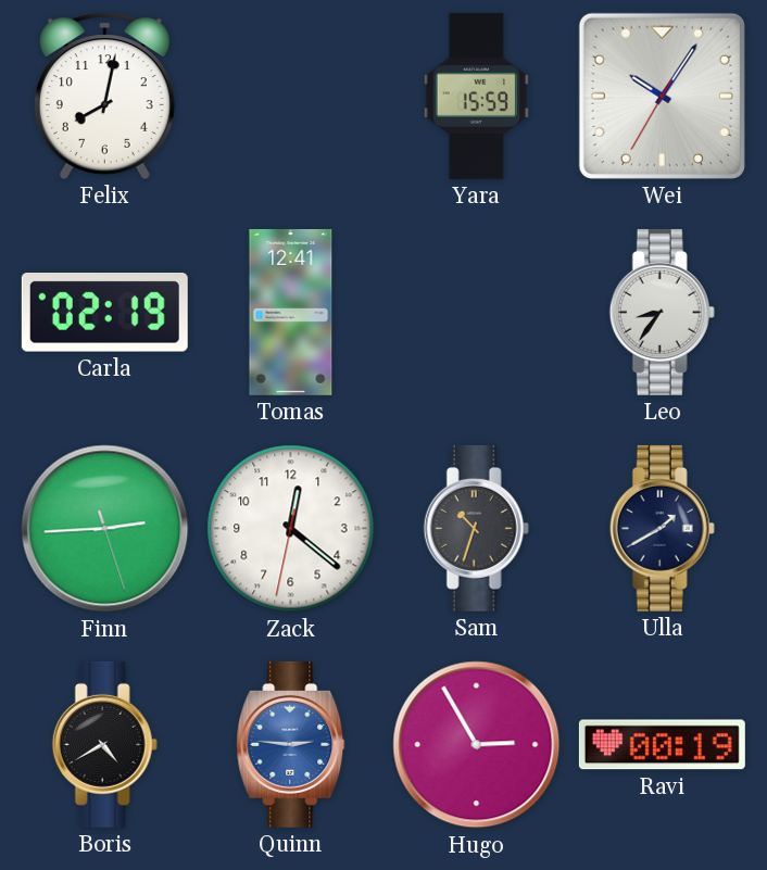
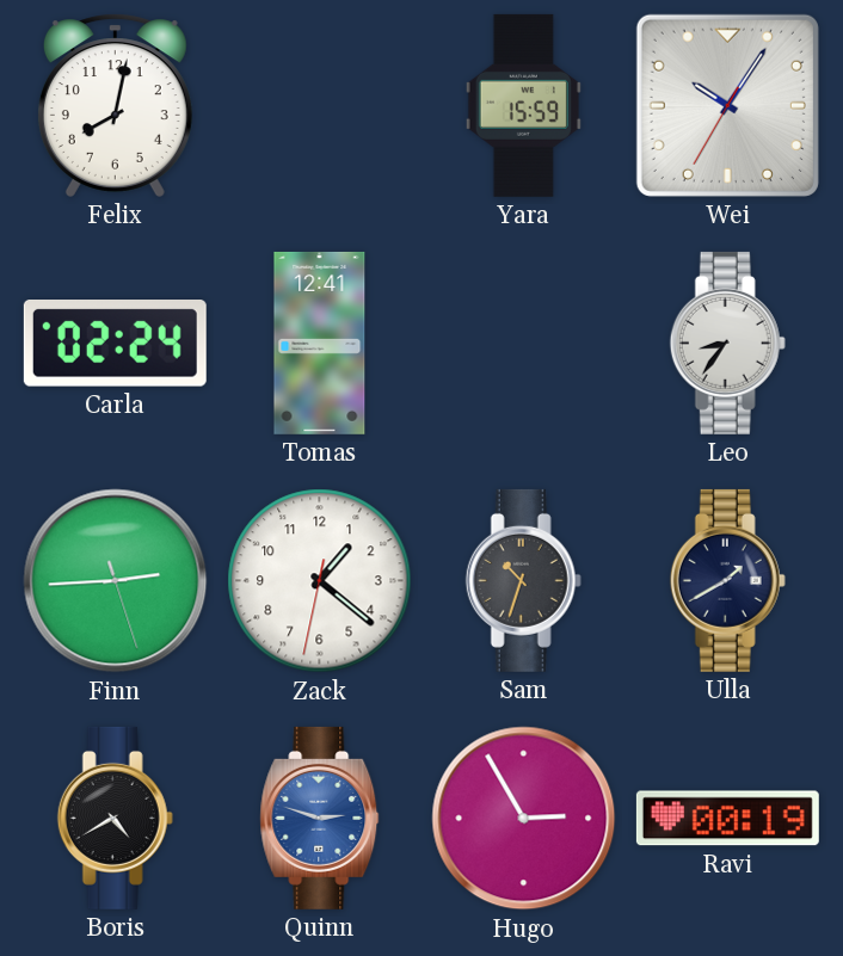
Carla: 02:19 -> 02:24 (115, 344)
Zack: 12:21 -> 1:21 (320, 581)
Quinn: 2:46 -> 2:48 (320, 818)
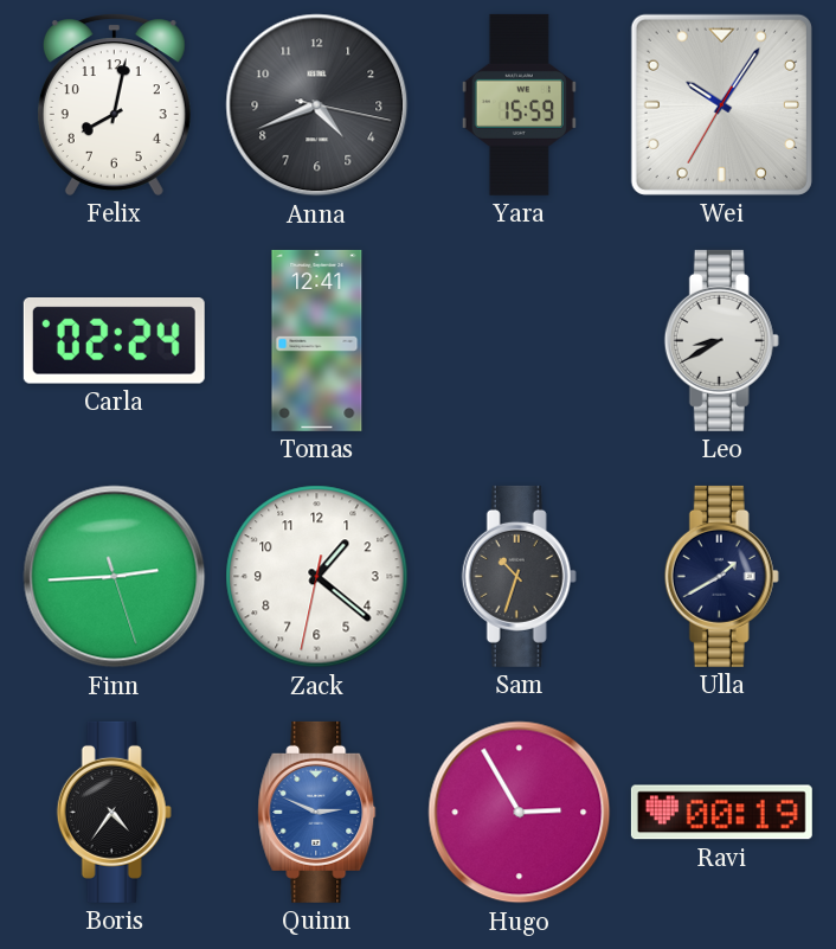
Anna: none -> 4:41 (317, 105)
Leo: 8:36 -> 8:40 (721, 340)
Boris: 4:40 -> 4:36 (114, 812)
Quinn: 2:48 -> 2:49 (317, 812)
